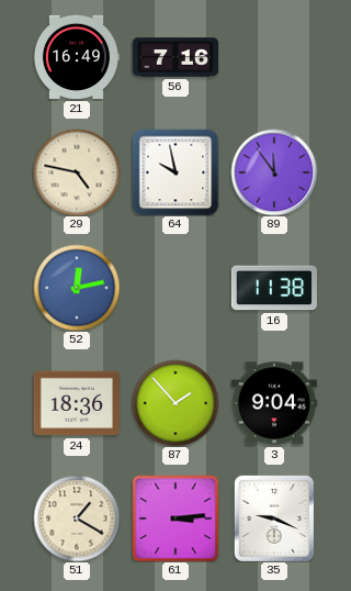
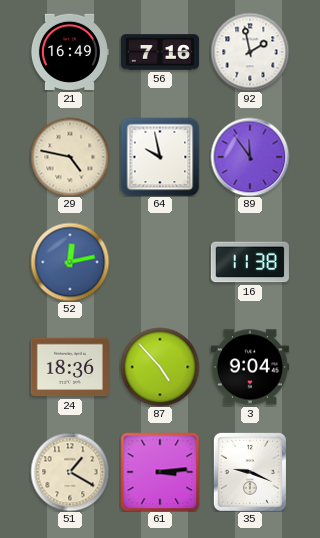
92: none -> 1:58 (250, 52)
87: 1:53 -> 4:53 (160, 367)
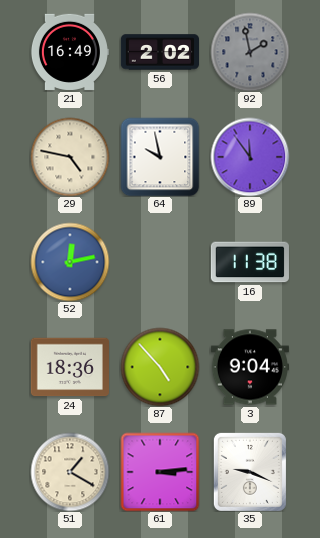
56: 7:16 -> 2:02 (159, 52)
92 dial: white -> grey (250, 52)
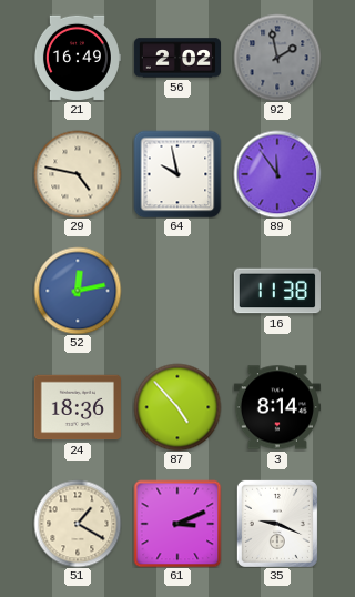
3: 9:04 -> 8:14 (277, 407)
61: 3:14 -> 3:11 (177, 524)
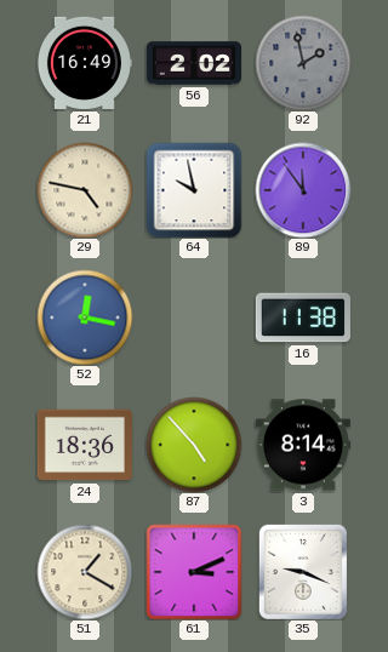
52: 12:13 -> 12:17 (85, 318)
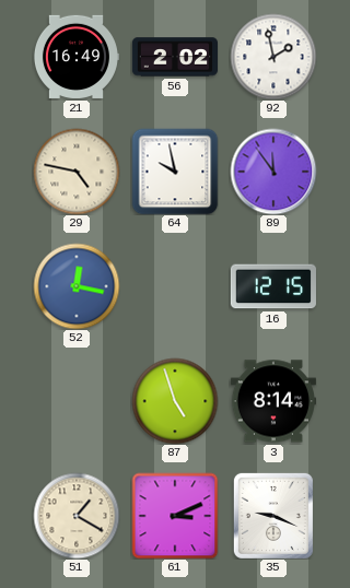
92 dial: grey -> white (273, 57)
16: 11:38 -> 12:15 (273, 286)
24: 18:36 -> none (85, 445)
87: 4:53 -> 4:57 (175, 401)
